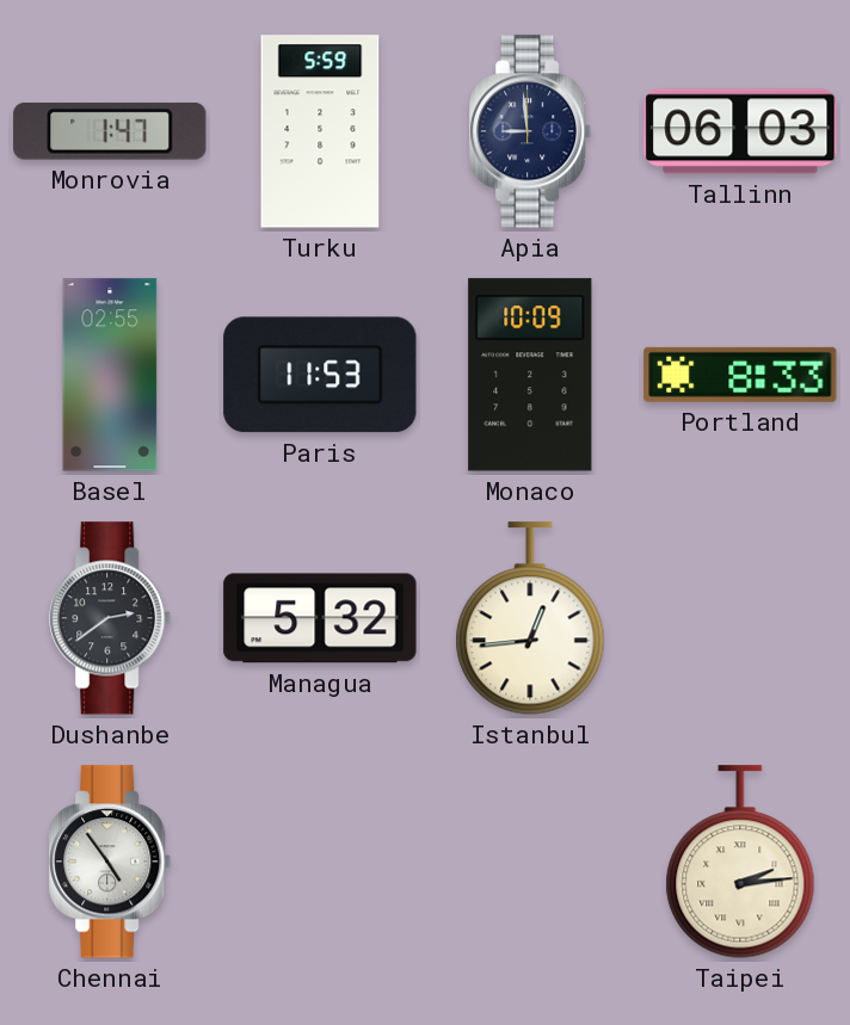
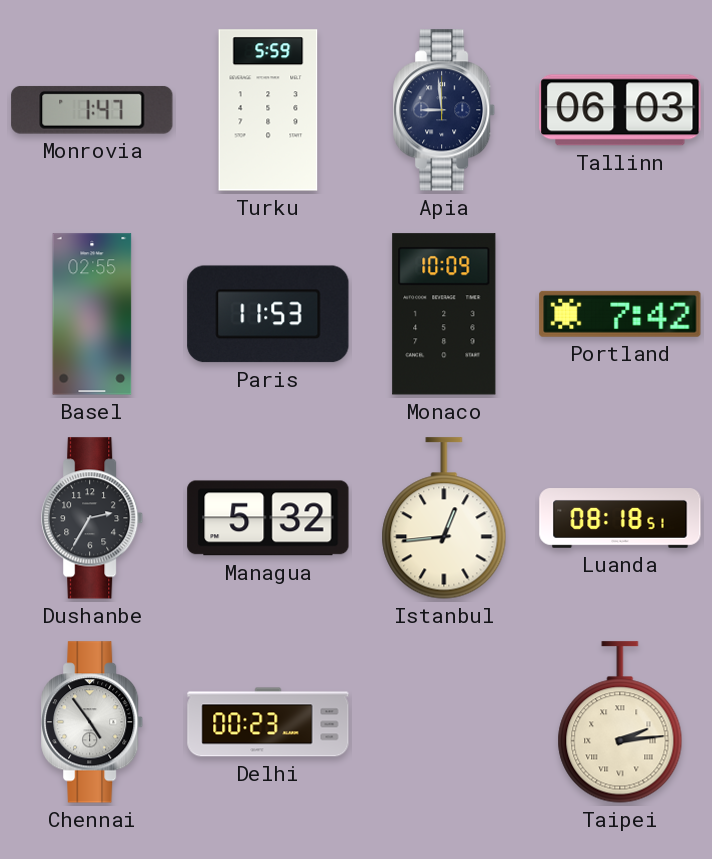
Portland: 8:33 -> 7:42 (620, 314)
Dushanbe: 2:39 -> 2:35 (93, 518)
Luanda: none -> 08:18 (620, 518)
Delhi: none -> 00:23 (268, 722)
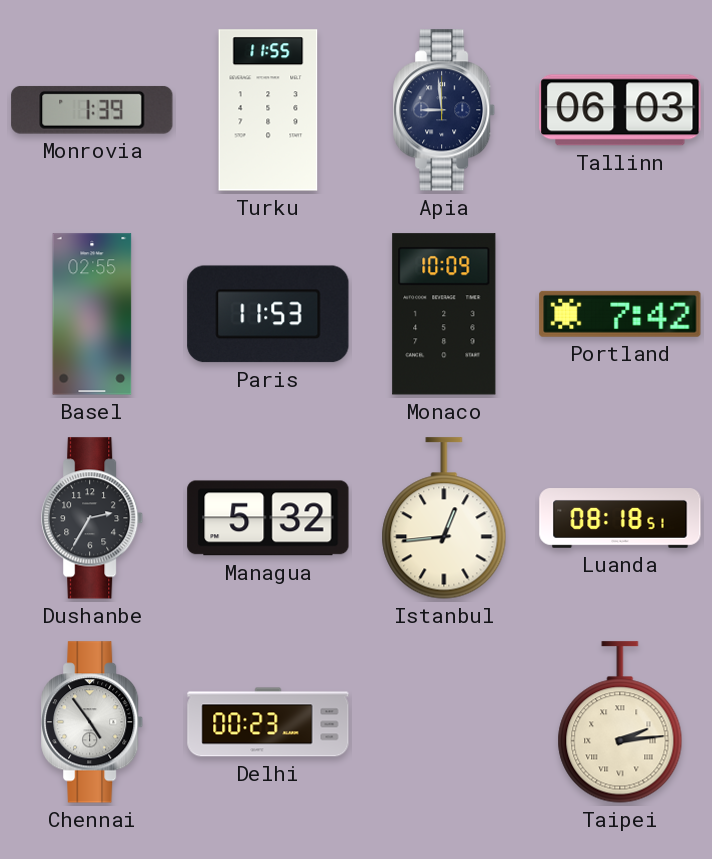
Monrovia: 1:47 -> 1:39 (92, 110)
Turku: 5:59 -> 11:55 (268, 110)
